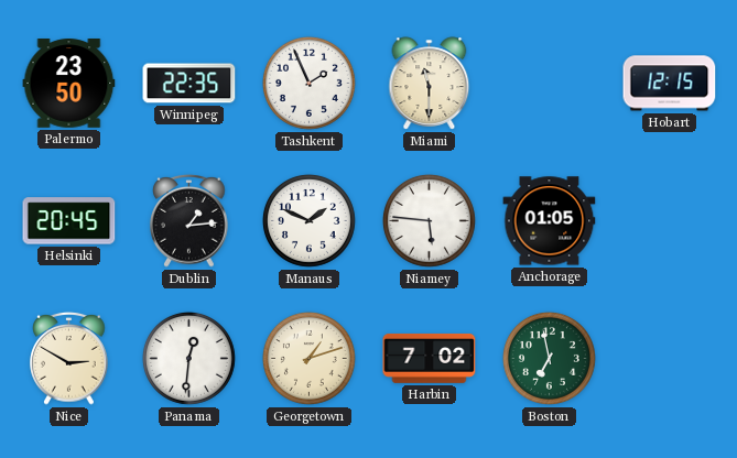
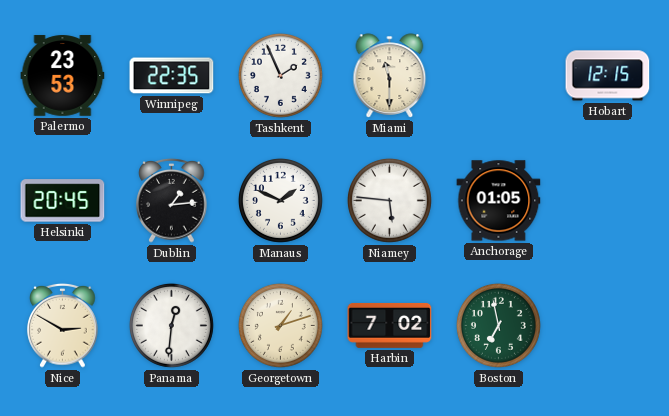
Palermo: 23:50 -> 23:53 (63, 76)
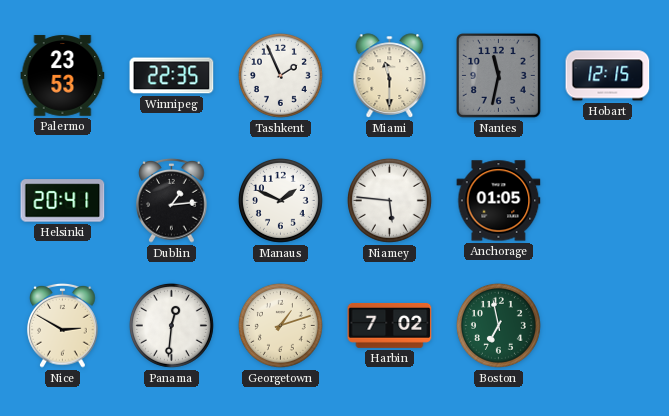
Nantes: none -> 11:32 (499, 76)
Helsinki: 20:45 -> 20:41 (63, 201)
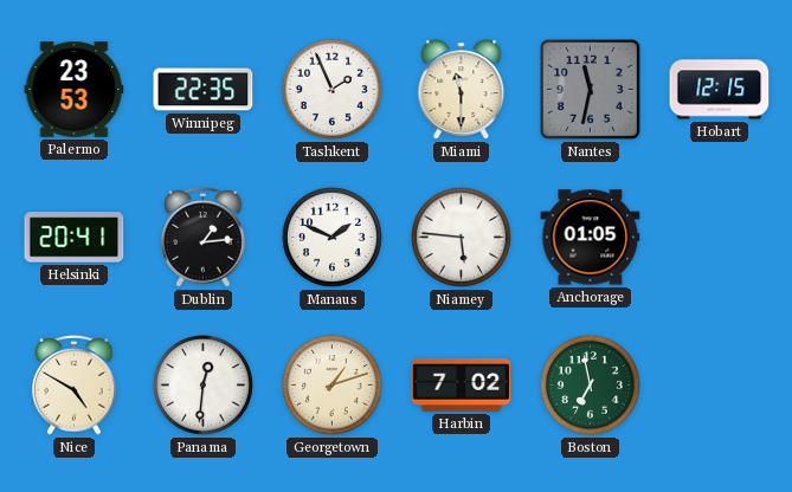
Nice: 2:50 -> 4:50 (75, 384)
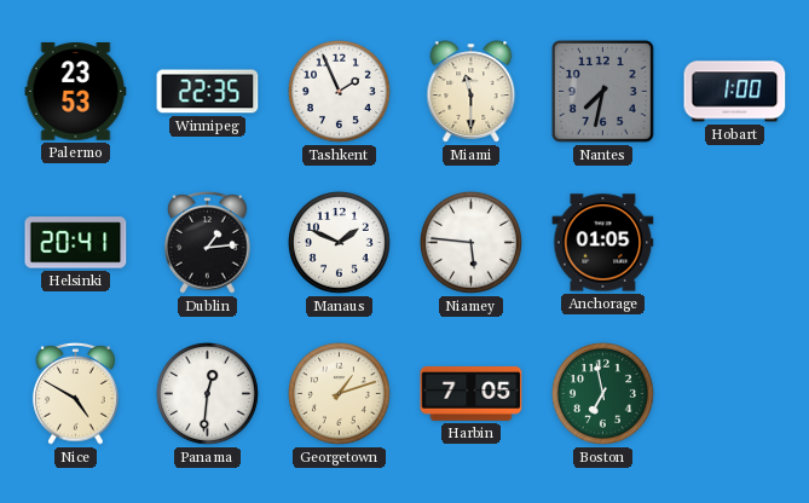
Nantes: 11:32 -> 7:32 (603, 92)
Hobart: 12:15 -> 1:00 (735, 92)
Harbin: 7:02 -> 7:05 (472, 393)
